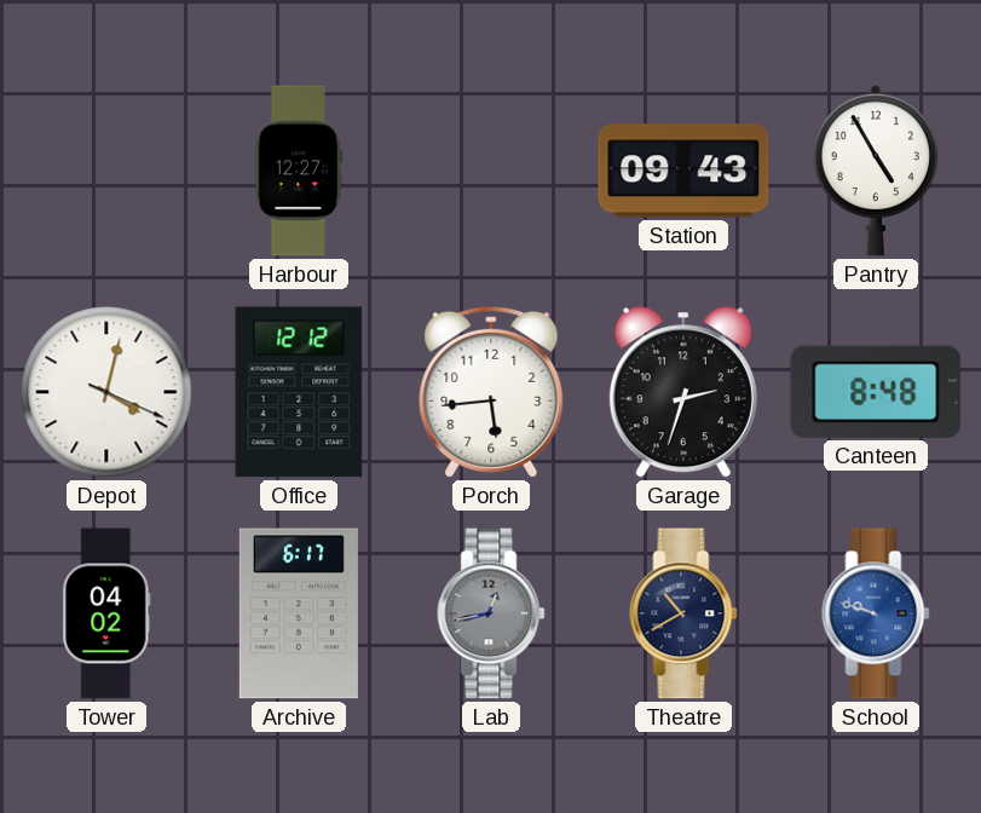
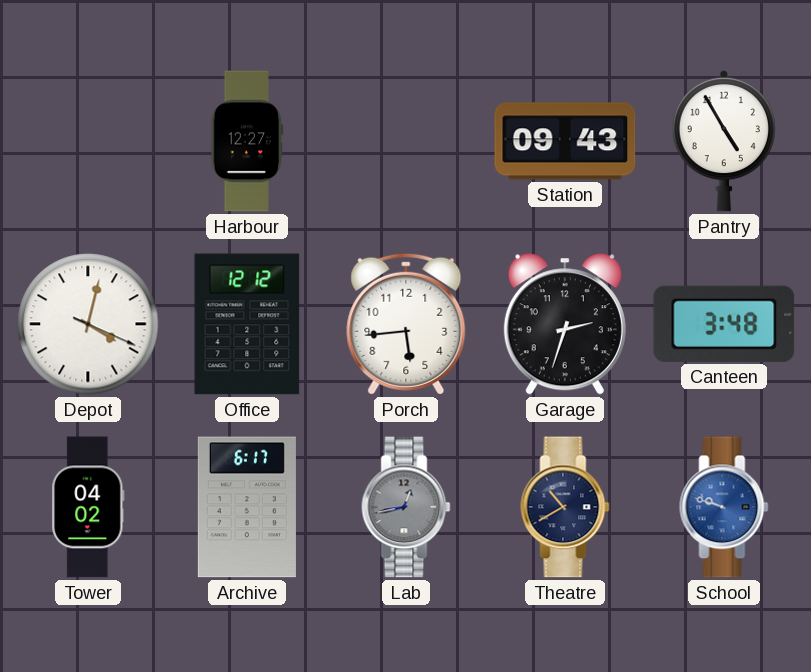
Canteen: 8:48 -> 3:48 (724, 324)
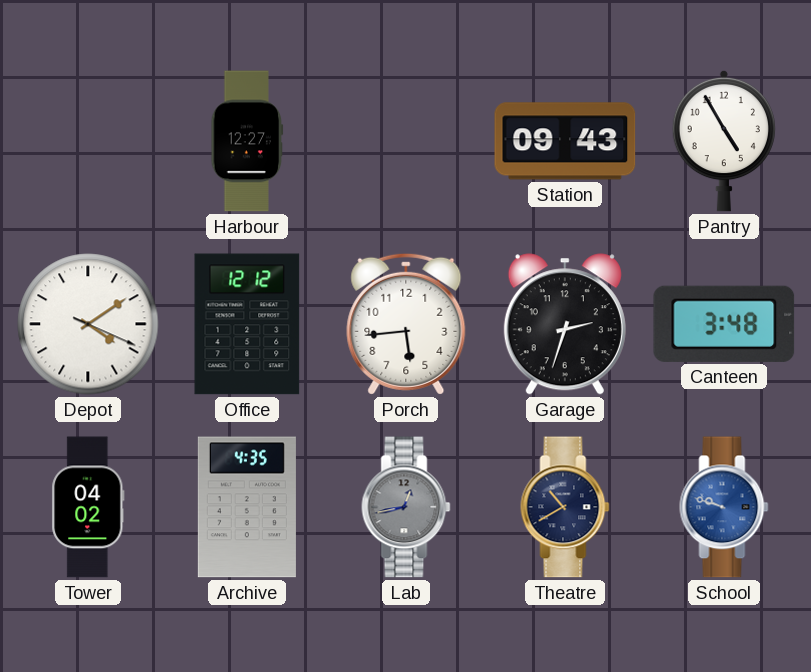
Depot: 4:02 -> 4:09 (88, 324)
Archive: 6:17 -> 4:35 (247, 507)
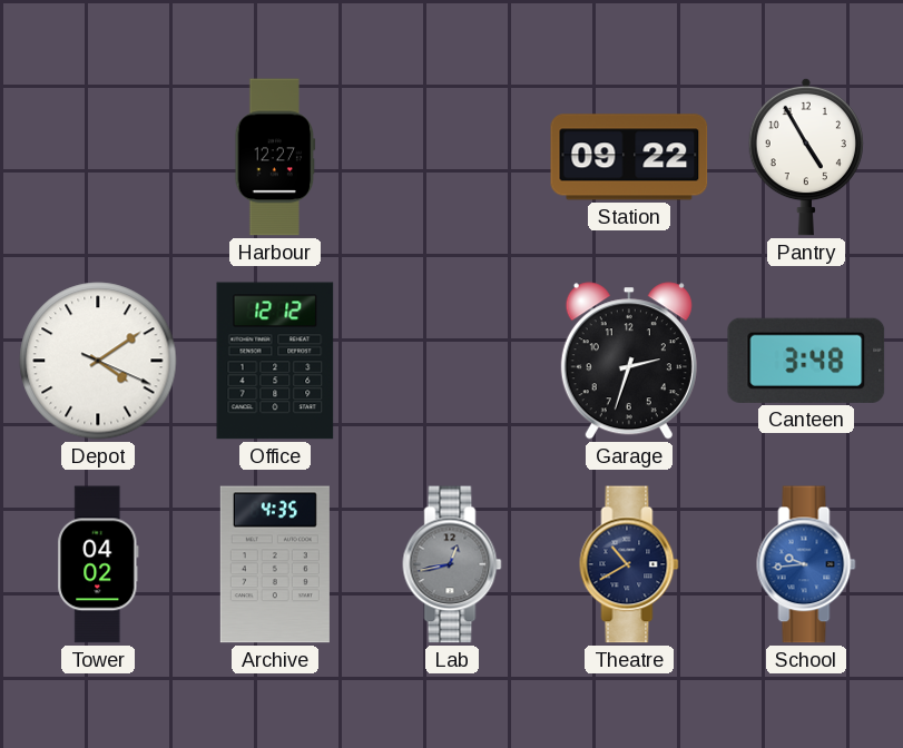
Station: 09:43 -> 09:22 (629, 157)
Porch: 5:44 -> none (406, 324)
School: 9:48 -> 9:44 (806, 564)
